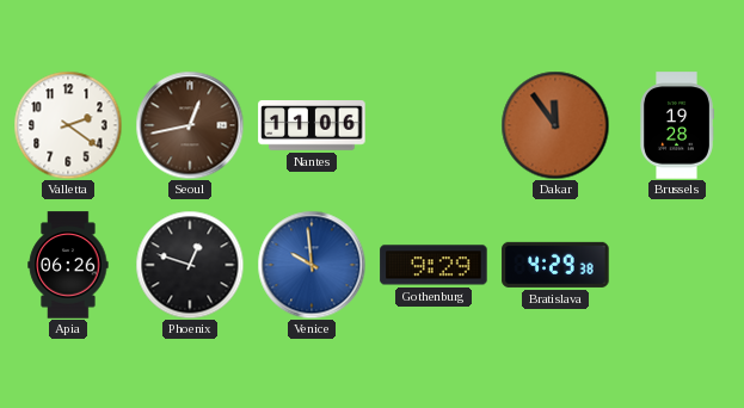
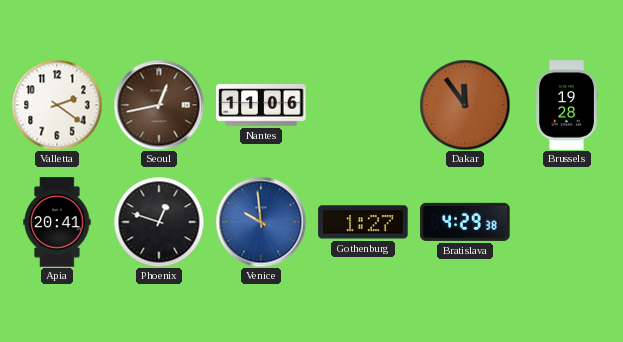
Apia: 06:26 -> 20:41 (57, 222)
Gothenburg: 9:29 -> 1:27 (363, 222)
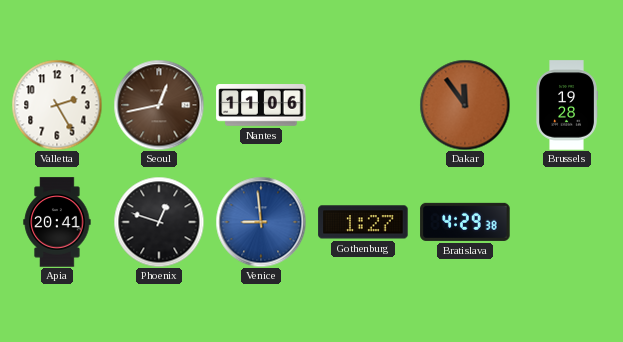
Valletta: 2:21 -> 2:25 (57, 105)
Venice: 9:59 -> 8:59 (261, 222)
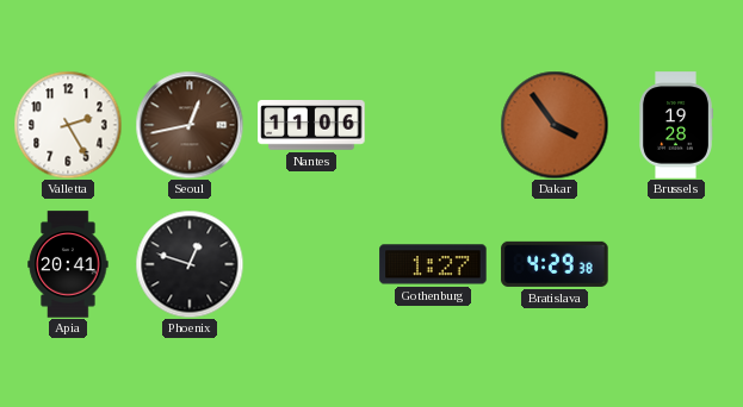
Dakar: 11:54 -> 3:54 (555, 125)
Venice: 8:59 -> none (261, 222)
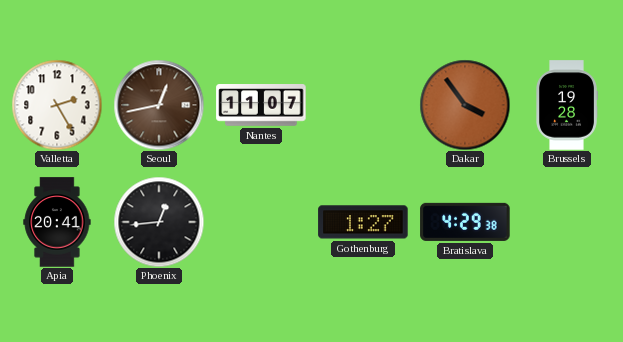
Nantes: 11:06 -> 11:07 (261, 106)
Phoenix: 12:48 -> 12:44 (159, 222)
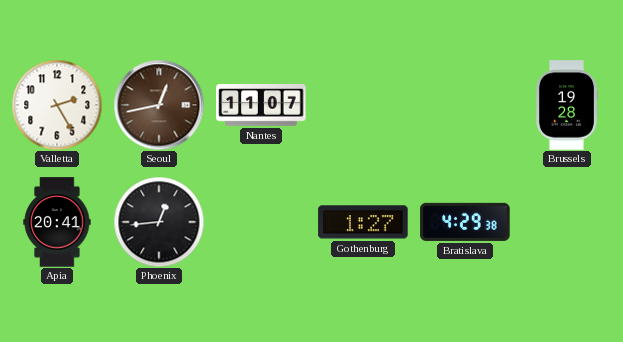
Dakar: 3:54 -> none (465, 105)
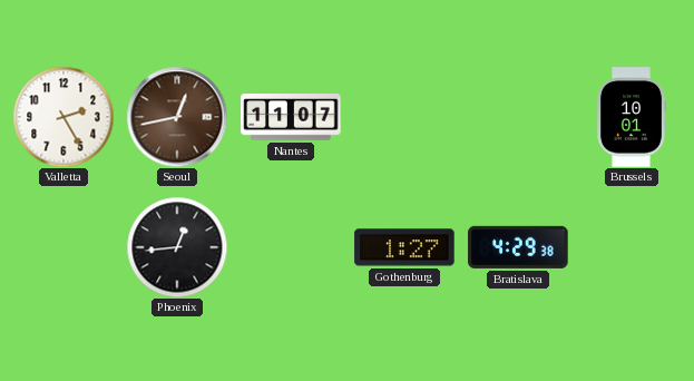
Brussels: 19:28 -> 10:01 (632, 117)
Apia: 20:41 -> none (57, 222)
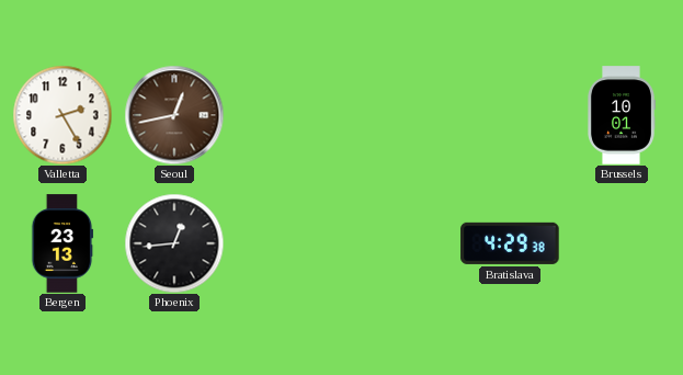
Nantes: 11:07 -> none (291, 118)
Bergen: none -> 23:13 (62, 243)
Gothenburg: 1:27 -> none (404, 247)
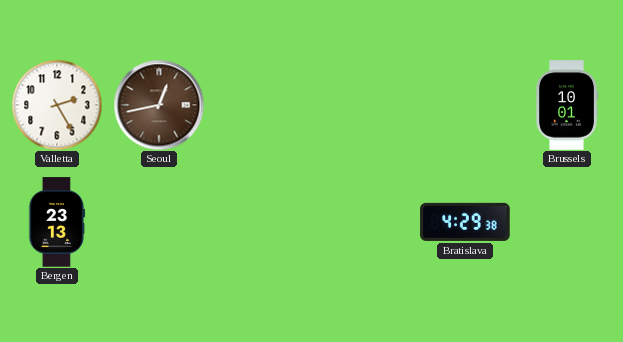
Phoenix: 12:44 -> none (174, 243)
